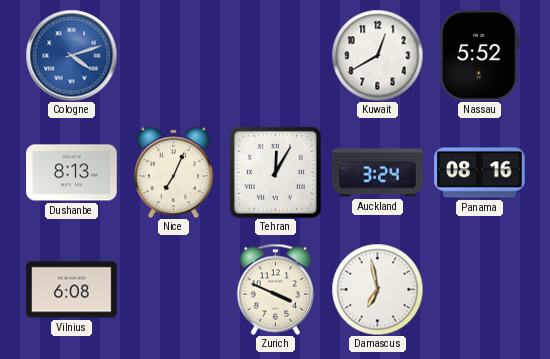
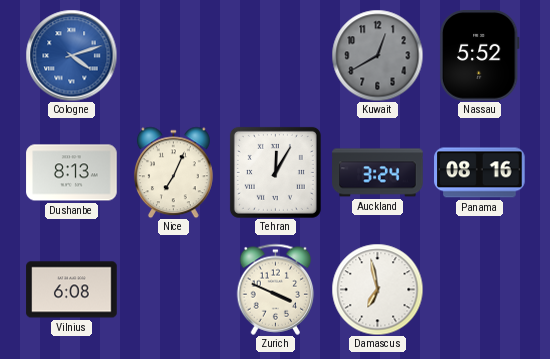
Kuwait dial: white -> grey (377, 55)
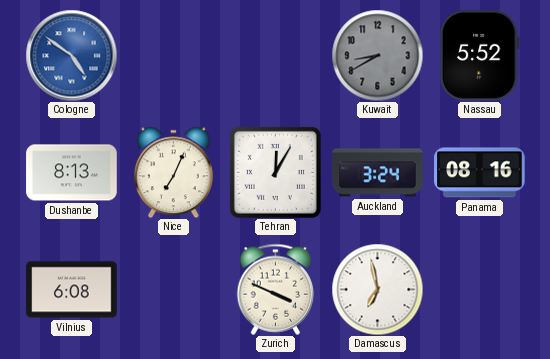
Cologne: 4:12 -> 4:51 (71, 55)
Kuwait: 12:40 -> 8:40 (377, 55)
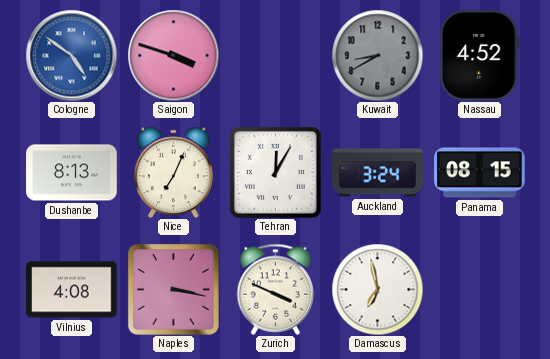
Saigon: none -> 3:48 (173, 55)
Nassau: 5:52 -> 4:52 (479, 56)
Panama: 08:16 -> 08:15 (480, 173)
Vilnius: 6:08 -> 4:08 (72, 290)
Naples: none -> 3:17 (173, 289)
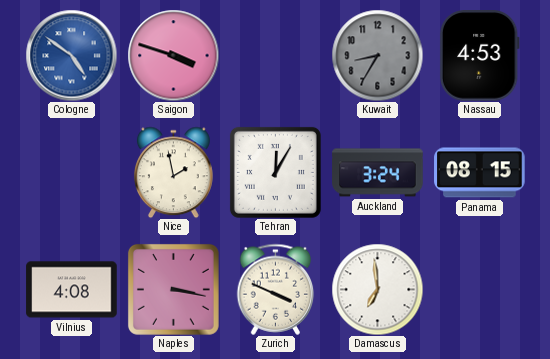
Kuwait: 8:40 -> 8:35 (377, 55)
Nassau: 4:52 -> 4:53 (479, 56)
Dushanbe: 8:13 -> none (72, 173)
Nice: 7:04 -> 1:58 (173, 172)
Damascus: 6:58 -> 6:59 (377, 289)
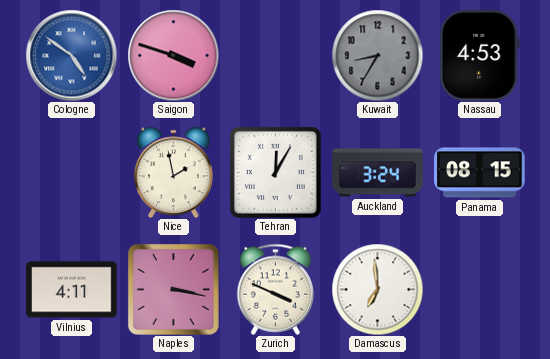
Vilnius: 4:08 -> 4:11 (72, 290)
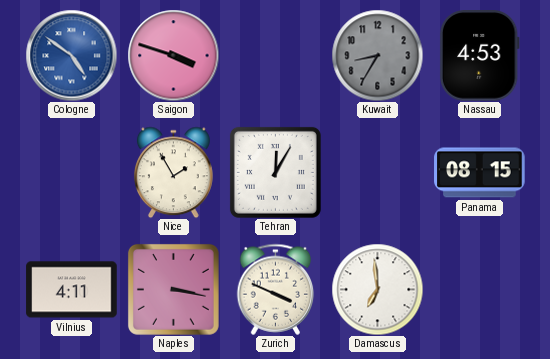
Nice: 1:58 -> 1:55 (173, 172)
Auckland: 3:24 -> none (378, 173)
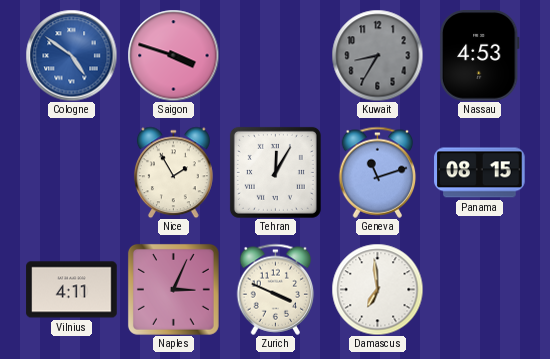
Geneva: none -> 11:12 (378, 172)
Naples: 3:17 -> 3:04 (173, 289)
